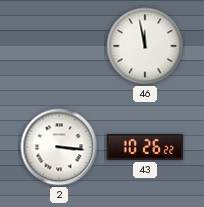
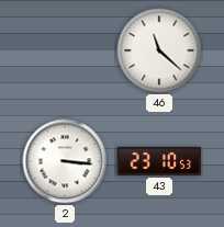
46: 11:58 -> 11:22 (159, 50)
43: 10:26 -> 23:10 (159, 161)
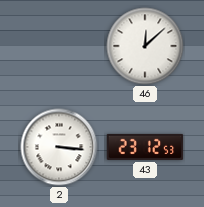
46: 11:22 -> 12:08 (145, 46)
43: 23:10 -> 23:12 (145, 147)
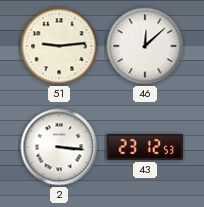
51: none -> 9:14 (59, 46)
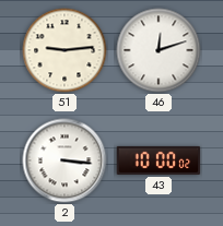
46: 12:08 -> 12:12 (159, 50)
43: 23:12 -> 10:00 (159, 160)
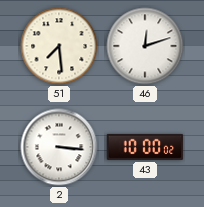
51: 9:14 -> 7:29 (59, 46)
